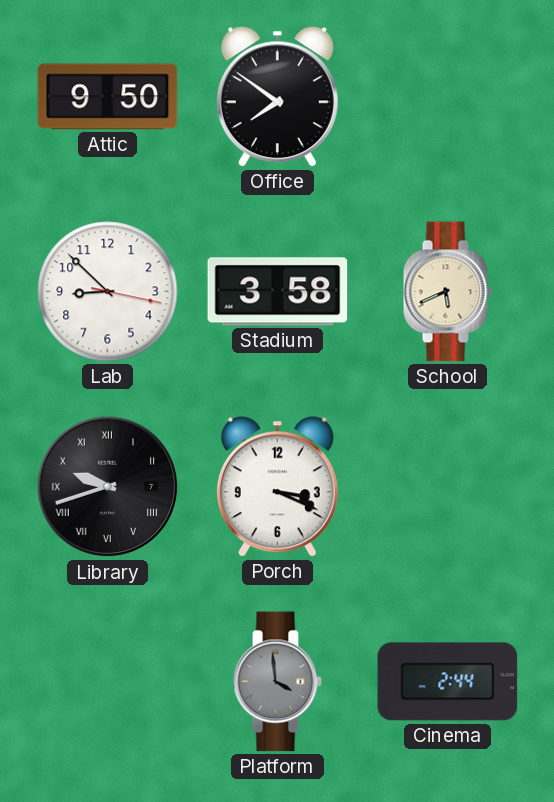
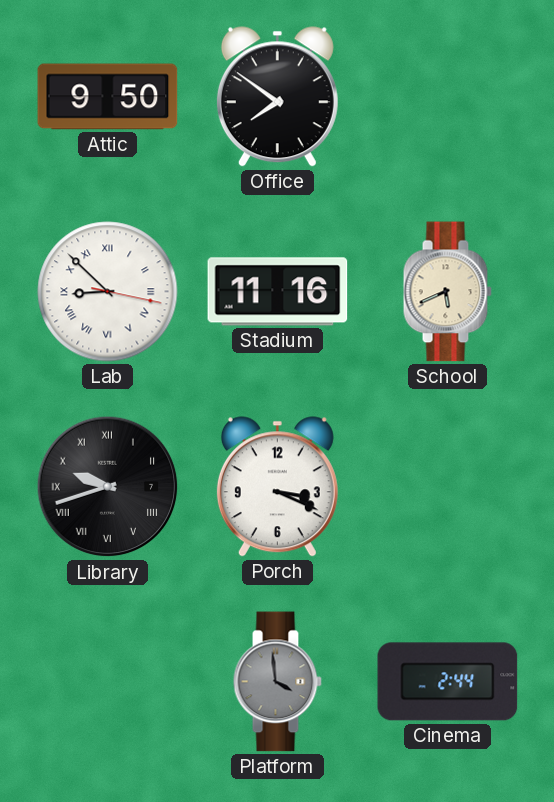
Lab numerals: Arabic -> Roman (108, 292)
Stadium: 3:58 -> 11:16 (278, 292)
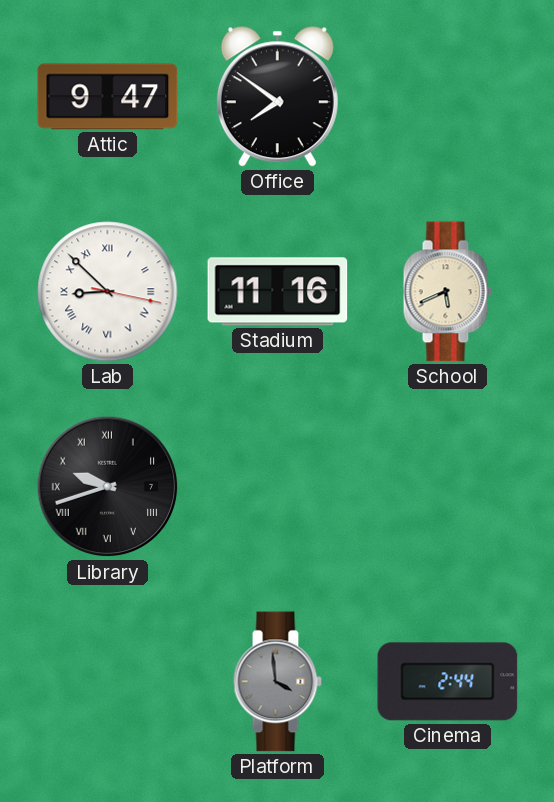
Attic: 9:50 -> 9:47 (108, 97)
Porch: 3:19 -> none (277, 487)
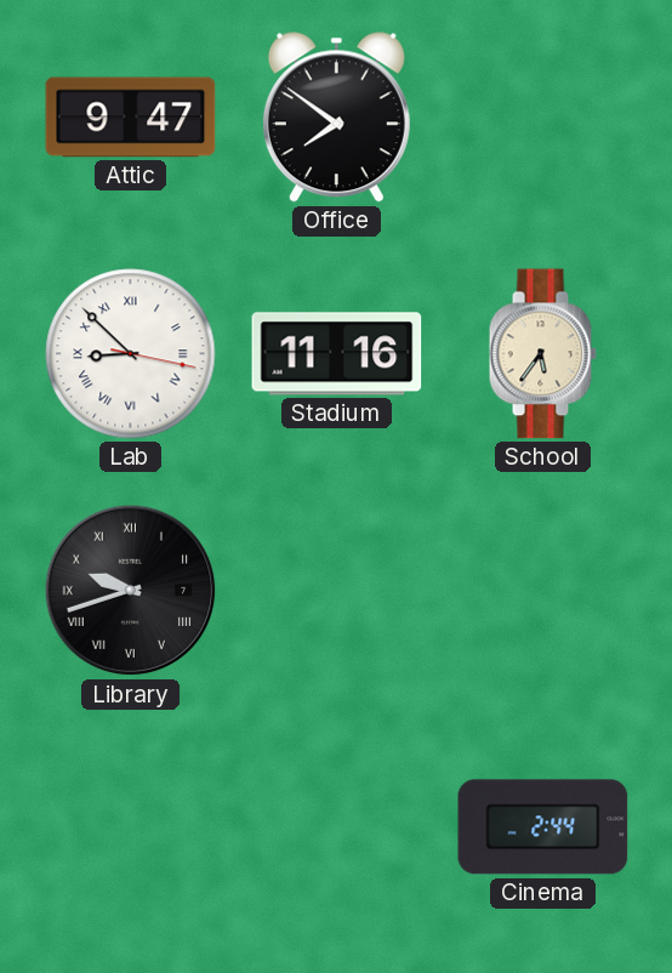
School: 5:41 -> 5:36 (542, 354)
Platform: 3:59 -> none (277, 682)
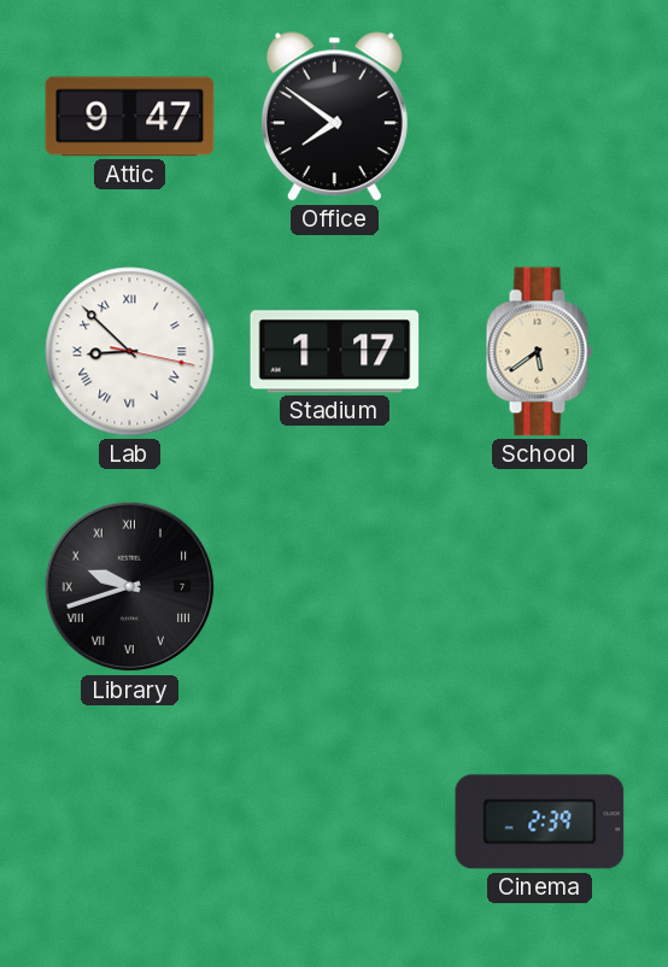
Stadium: 11:16 -> 1:17 (335, 352)
School: 5:36 -> 5:39 (539, 352)
Cinema: 2:44 -> 2:39 (540, 822)
